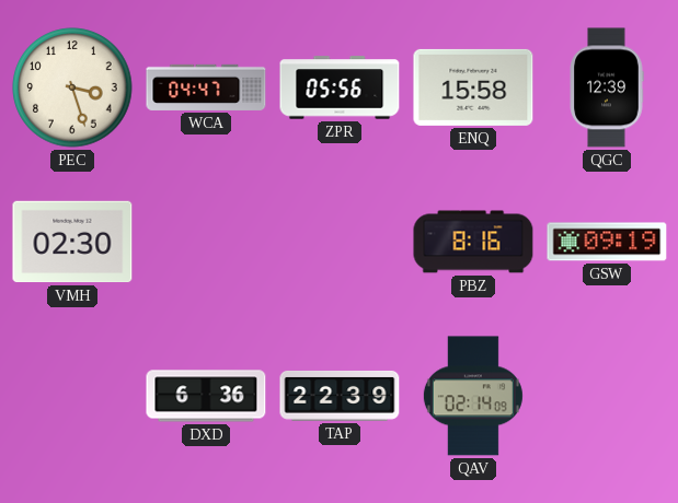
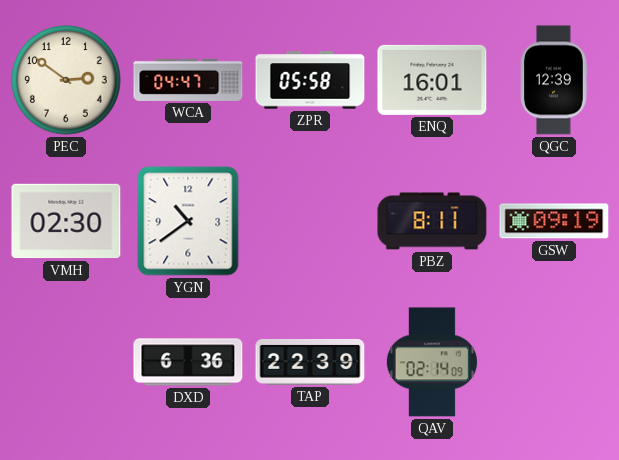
PEC: 3:27 -> 2:51 (66, 80)
ZPR: 05:56 -> 05:58 (310, 80)
ENQ: 15:58 -> 16:01 (432, 80)
YGN: none -> 10:39 (188, 221)
PBZ: 8:16 -> 8:11 (432, 221)
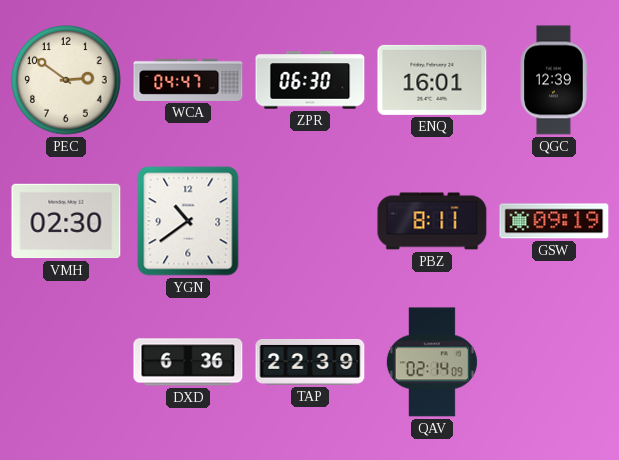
ZPR: 05:58 -> 06:30 (310, 80)
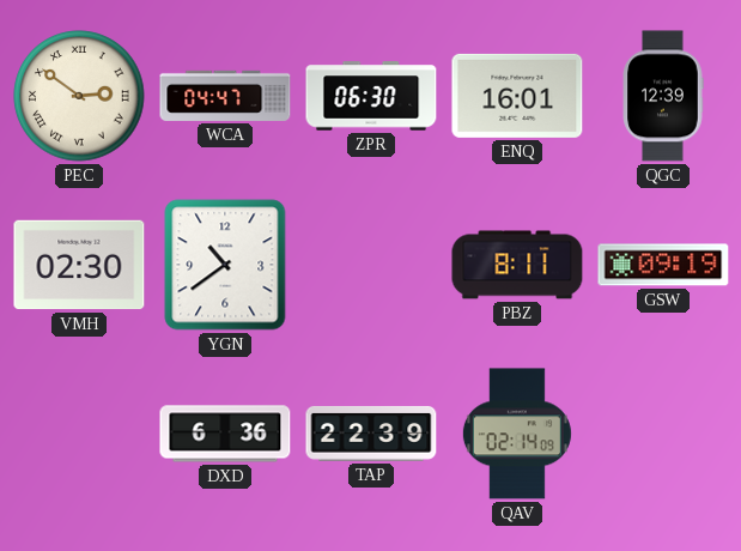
PEC numerals: Arabic -> Roman (79, 96)
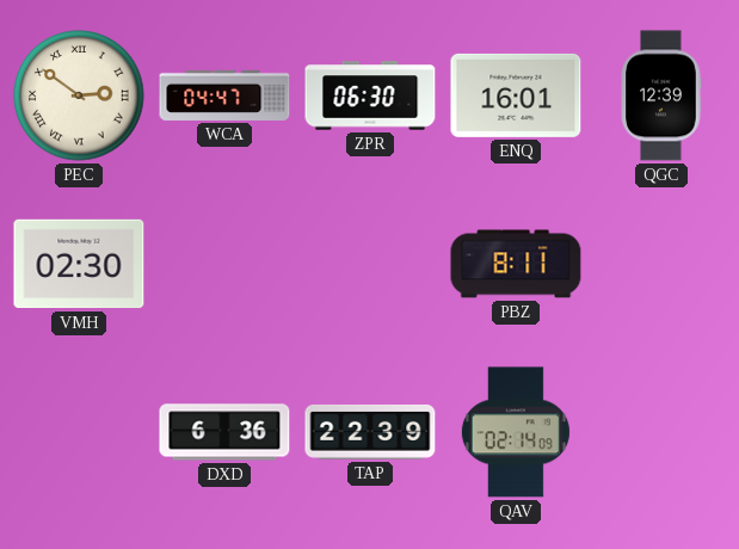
YGN: 10:39 -> none (225, 265)
GSW: 09:19 -> none (663, 265)
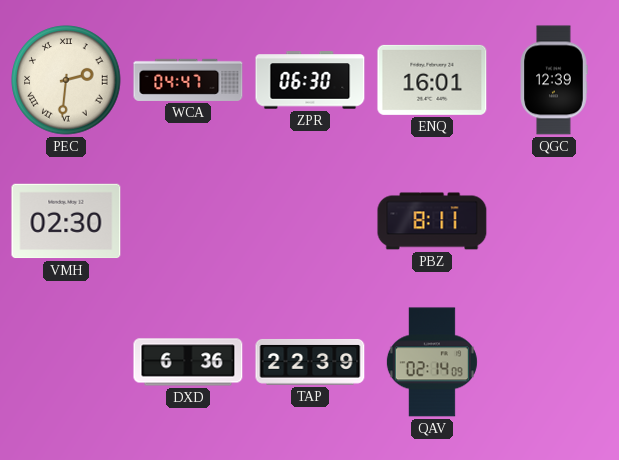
PEC: 2:51 -> 2:31 (66, 80)
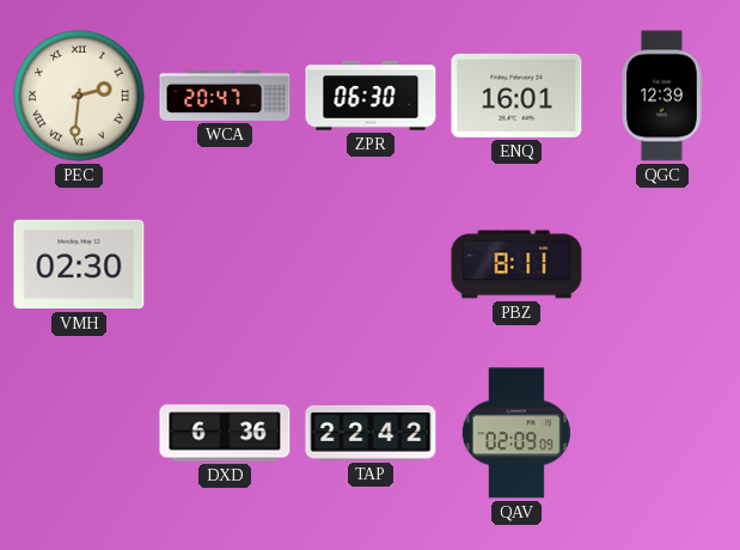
WCA: 04:47 -> 20:47 (225, 96)
TAP: 22:39 -> 22:42 (371, 433)
QAV: 02:14 -> 02:09 (516, 433)
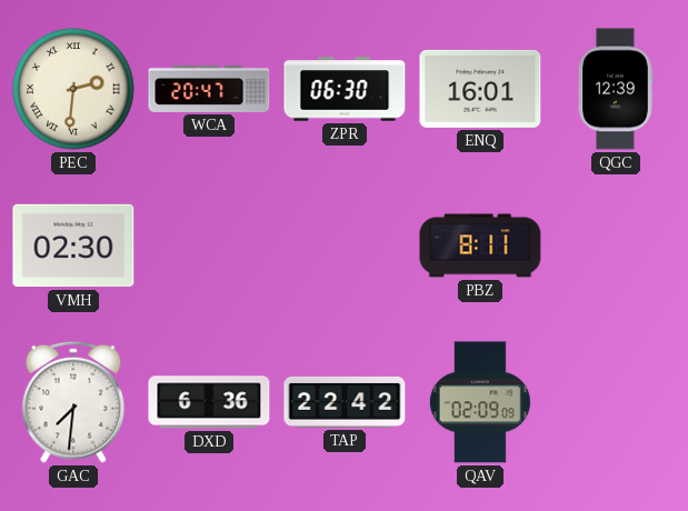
GAC: none -> 7:31 (73, 402)
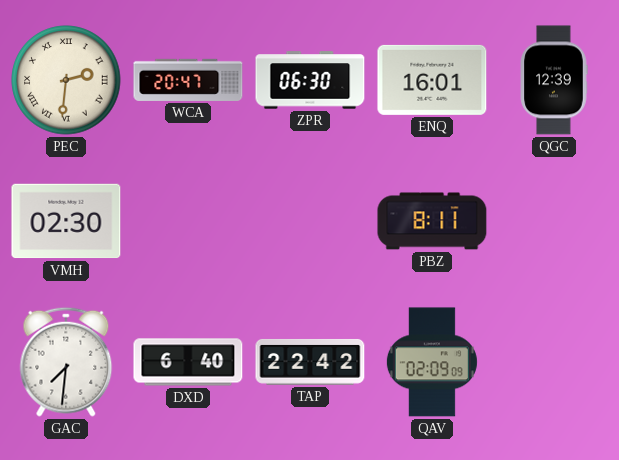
DXD: 6:36 -> 6:40 (188, 362)
